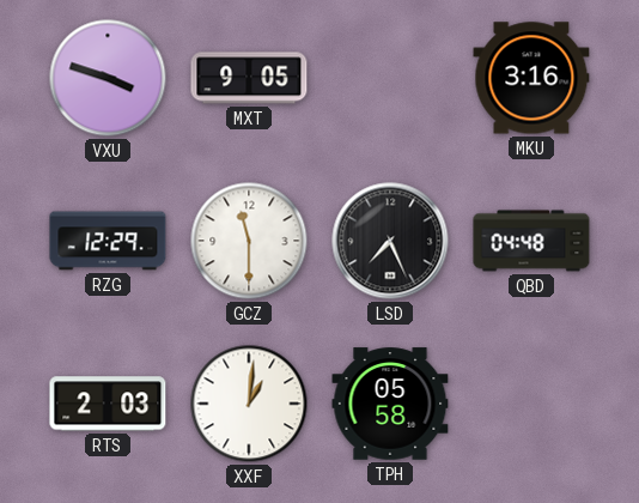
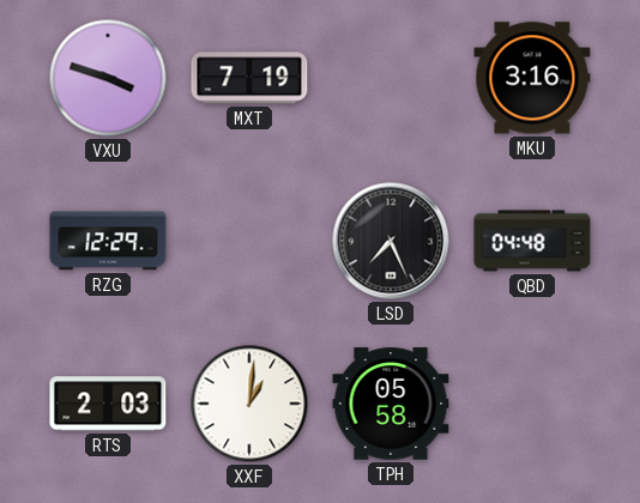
MXT: 9:05 -> 7:19 (249, 78)
GCZ: 11:30 -> none (249, 241)
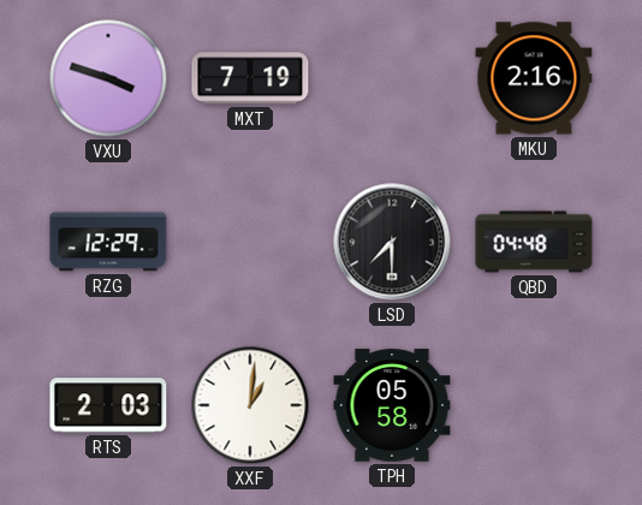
MKU: 3:16 -> 2:16 (534, 78)
LSD: 7:26 -> 7:30 (392, 242)
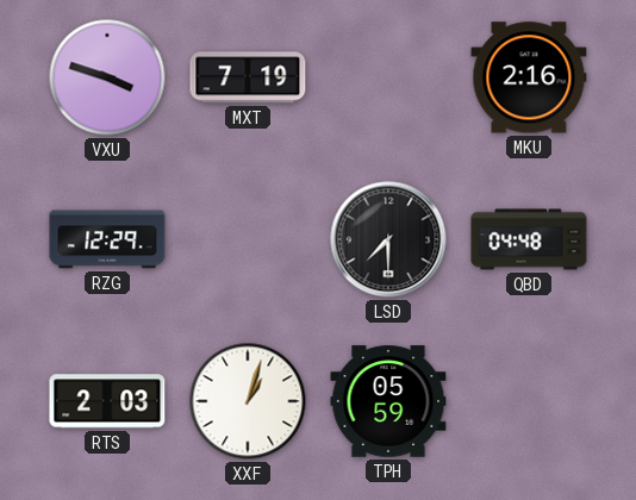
XXF: 1:01 -> 1:03 (248, 401)
TPH: 05:58 -> 05:59 (388, 401)
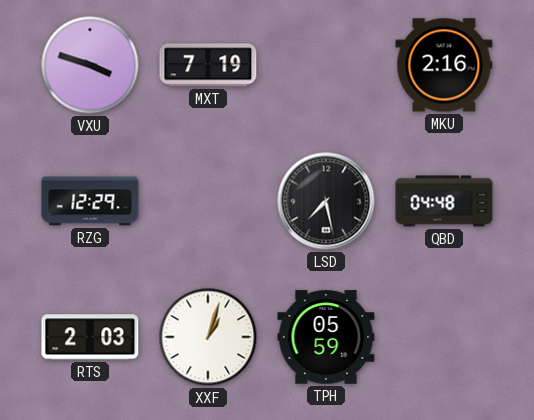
LSD: 7:30 -> 7:28 (326, 201)
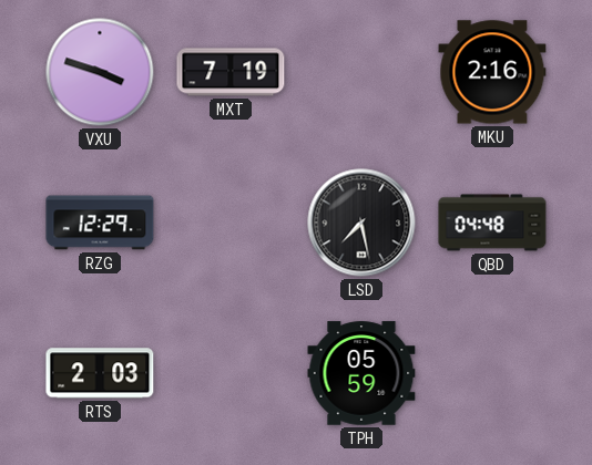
XXF: 1:03 -> none (208, 337)
